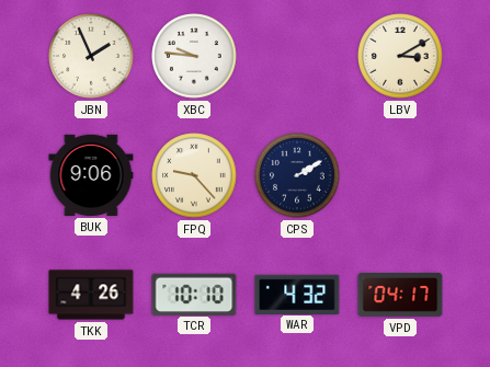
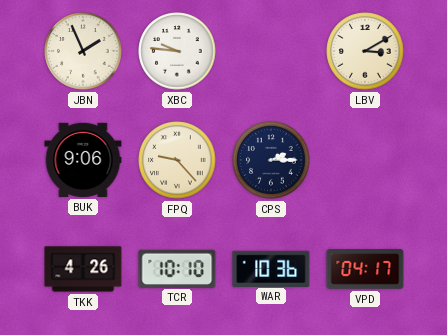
CPS: 2:10 -> 2:15 (271, 160)
WAR: 4:32 -> 10:36 (271, 268)
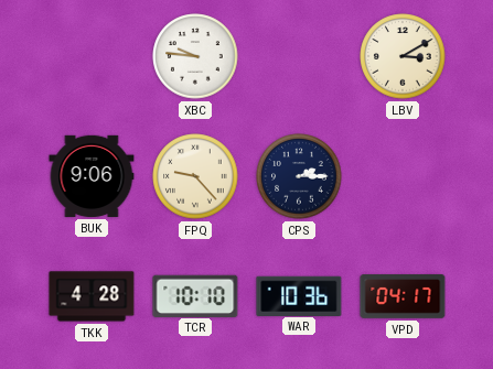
JBN: 1:56 -> none (83, 51)
TKK: 4:26 -> 4:28 (92, 296)
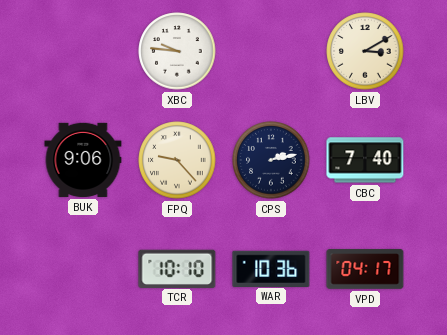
CPS: 2:15 -> 2:13 (271, 160)
CBC: none -> 7:40 (365, 160)
TKK: 4:28 -> none (92, 296)
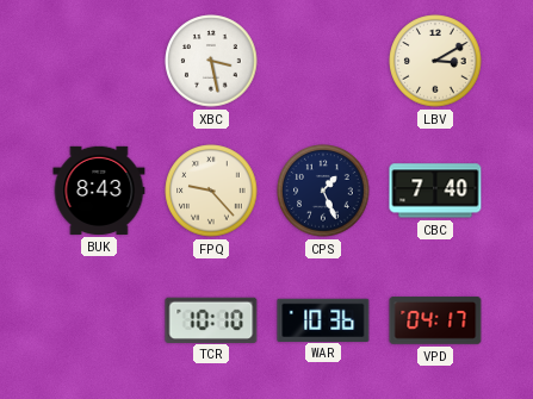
XBC: 9:46 -> 3:28 (211, 61)
BUK: 9:06 -> 8:43 (99, 191)
CPS: 2:13 -> 1:26 (323, 191)
